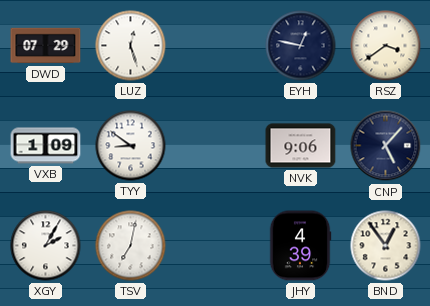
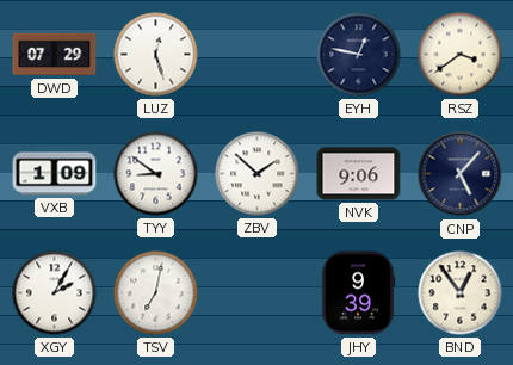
ZBV: none -> 1:52 (258, 174)
JHY: 4:39 -> 9:39 (358, 293)
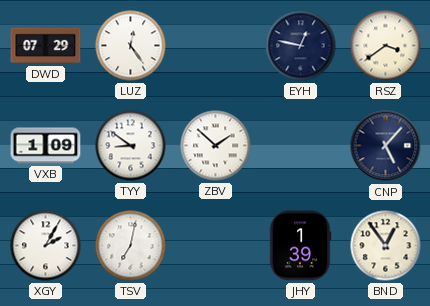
LUZ: 12:27 -> 12:24 (131, 46)
NVK: 9:06 -> none (359, 174)
JHY: 9:39 -> 1:39 (300, 246)
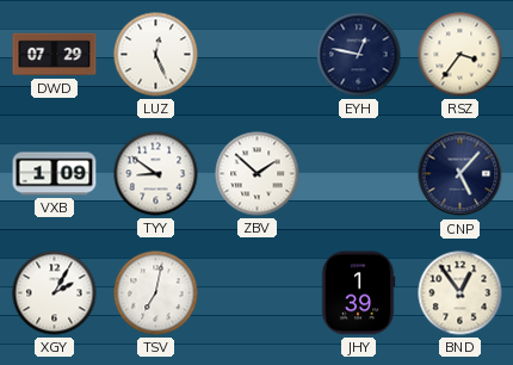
LUZ: 12:24 -> 12:26 (156, 55)
RSZ: 3:39 -> 3:36 (461, 55)
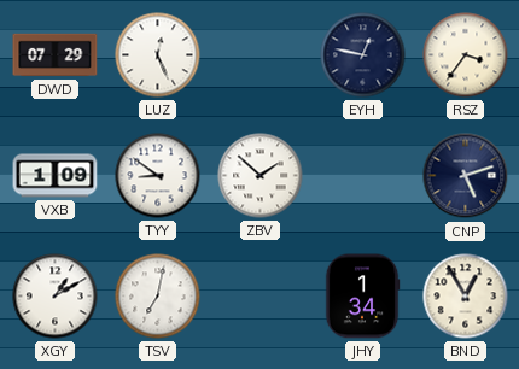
CNP: 5:07 -> 5:12 (466, 176)
XGY: 2:05 -> 1:10 (56, 297)
JHY: 1:39 -> 1:34 (362, 297)
BND: 12:54 -> 12:55 (466, 297)
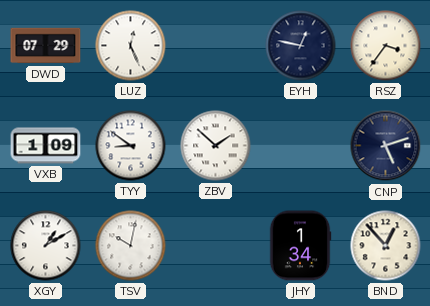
TSV: 7:02 -> 10:02 (131, 246)
BND: 12:55 -> 12:53 (386, 246)
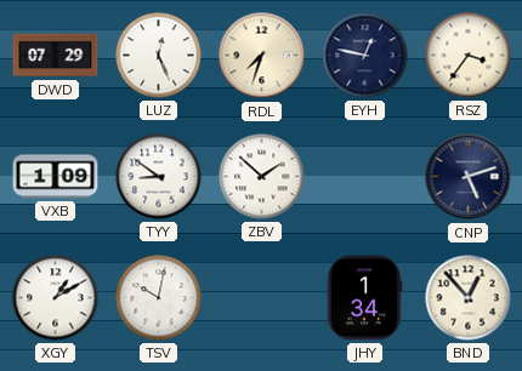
RDL: none -> 7:33 (262, 56)
